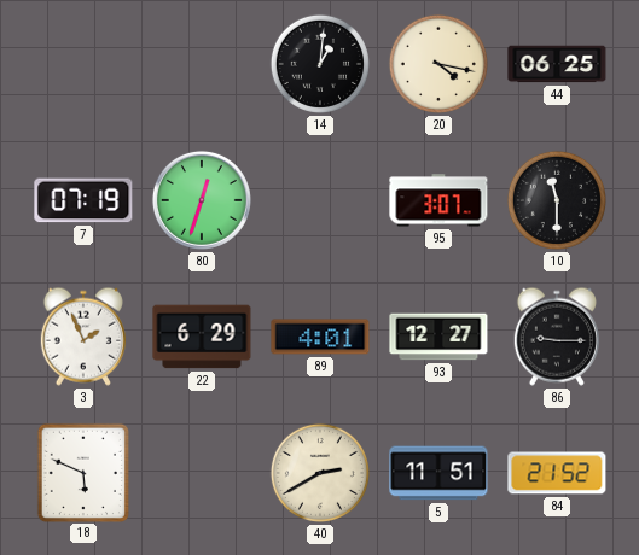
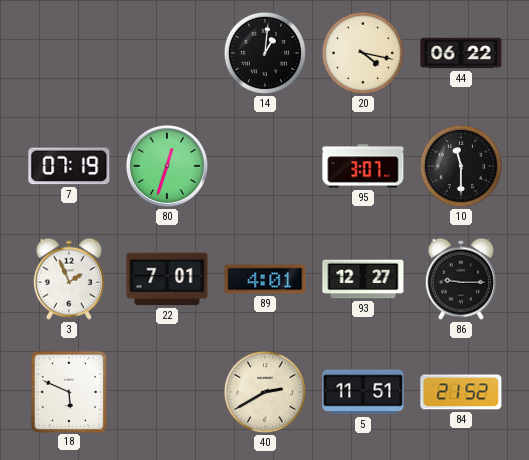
44: 06:25 -> 06:22 (461, 53)
22: 6:29 -> 7:01 (167, 279)
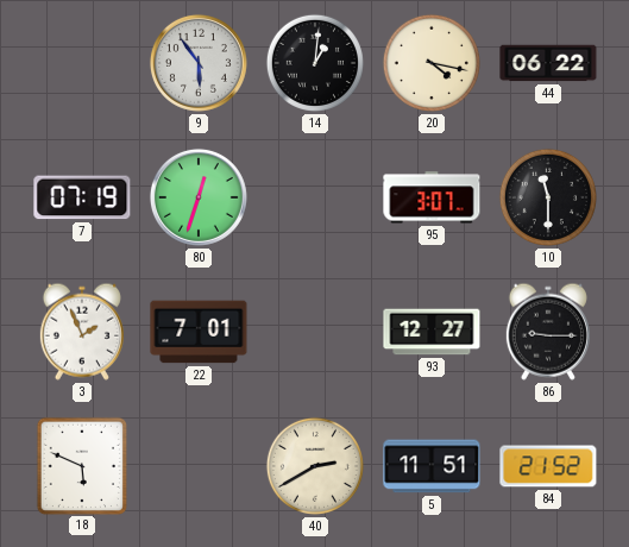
9: none -> 5:54 (199, 63)
89: 4:01 -> none (265, 279)
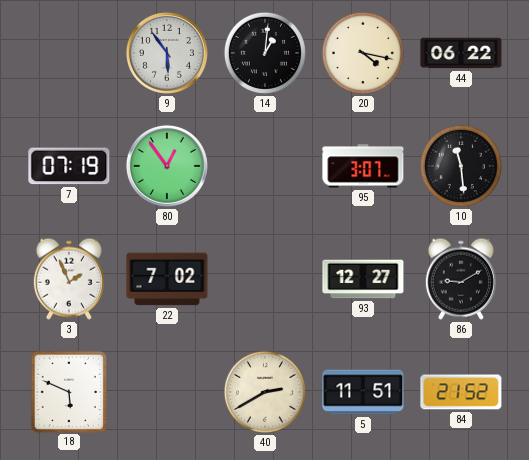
80: 12:33 -> 12:54 (167, 166)
10: 11:30 -> 11:29 (461, 166)
22: 7:01 -> 7:02 (167, 279)
86: 9:15 -> 9:10 (461, 279)
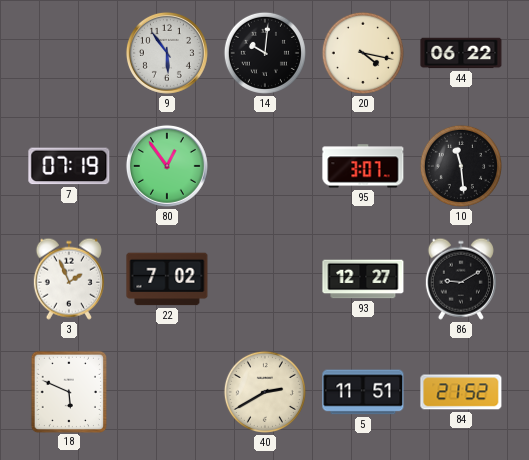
14: 1:01 -> 10:01 (265, 53)
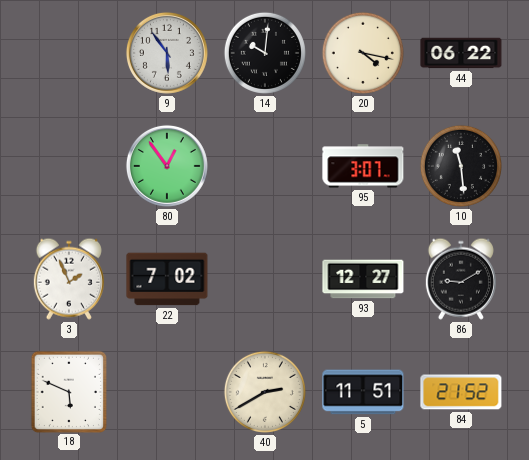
7: 07:19 -> none (69, 166)
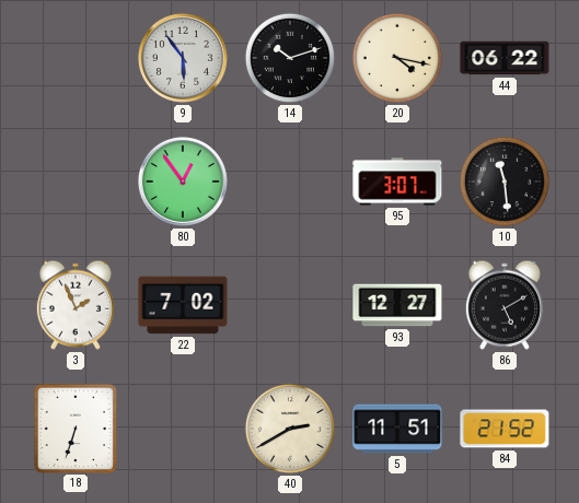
14: 10:01 -> 10:12 (290, 58)
86: 9:10 -> 5:10 (505, 305)
18: 5:49 -> 6:33 (74, 428)
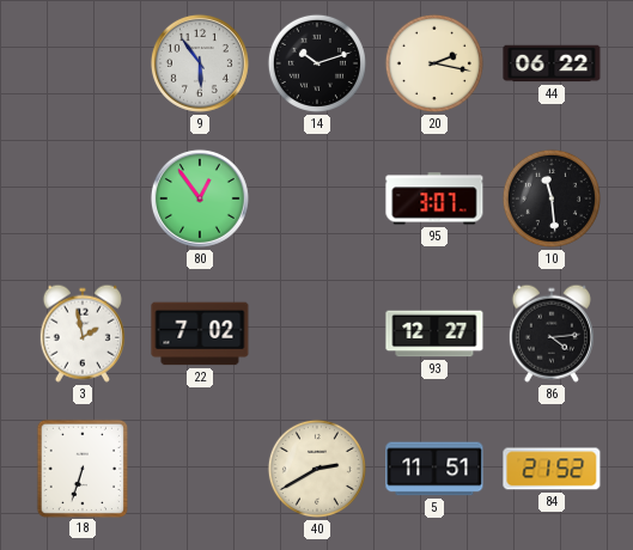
20: 4:17 -> 2:17 (434, 63)
3: 1:56 -> 1:58 (83, 334)
86: 5:10 -> 4:14 (552, 334)
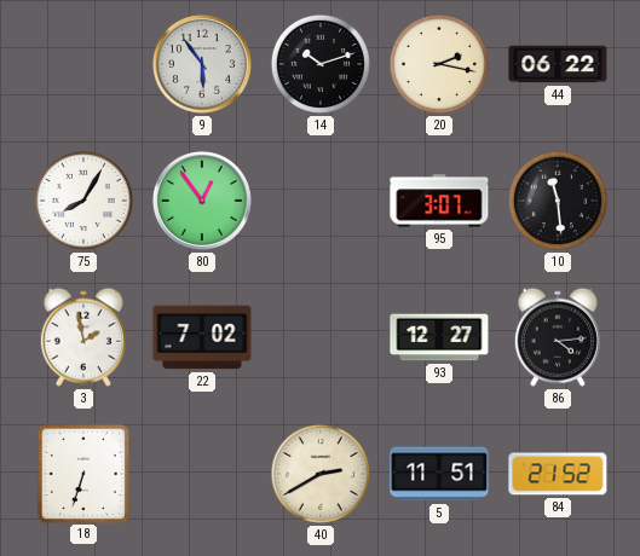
75: none -> 8:05 (83, 201)
